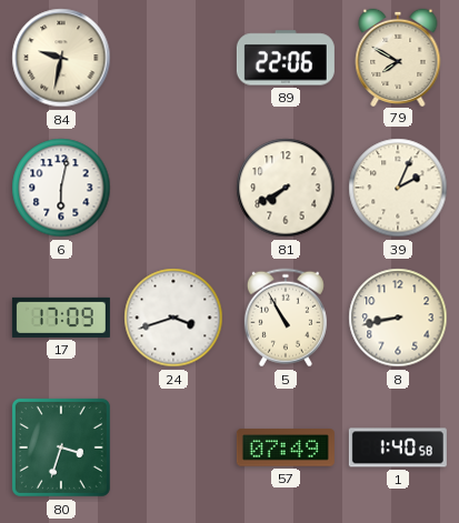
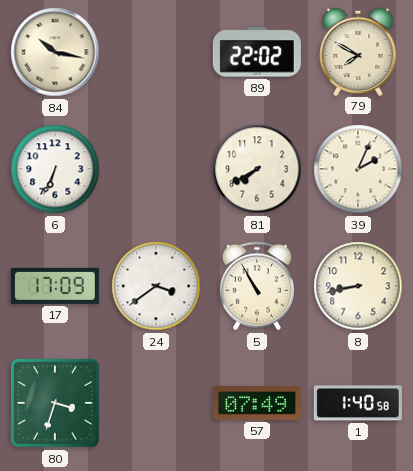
84: 9:32 -> 10:17 (55, 52)
89: 22:06 -> 22:02 (257, 52)
6: 6:02 -> 6:34 (55, 169)
24: 3:42 -> 3:39 (156, 286)
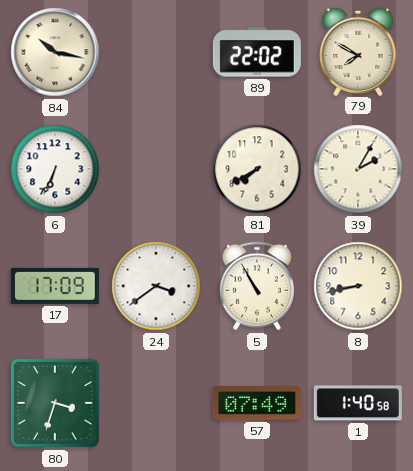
39: 2:04 -> 2:05 (358, 169)
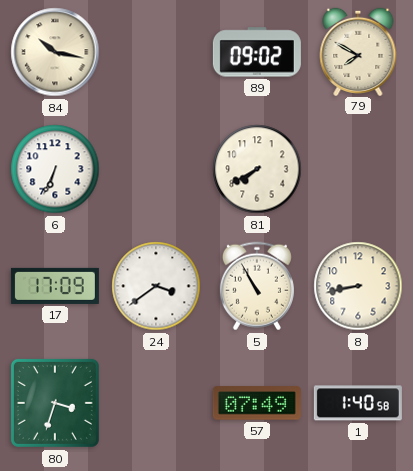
89: 22:02 -> 09:02 (257, 52)
39: 2:05 -> none (358, 169)
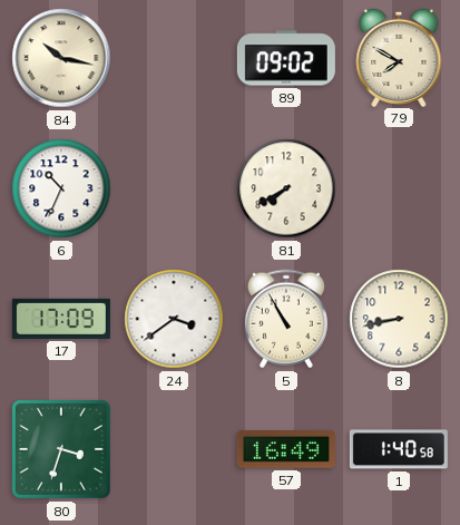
6: 6:34 -> 10:34 (61, 188)
57: 07:49 -> 16:49 (286, 449)
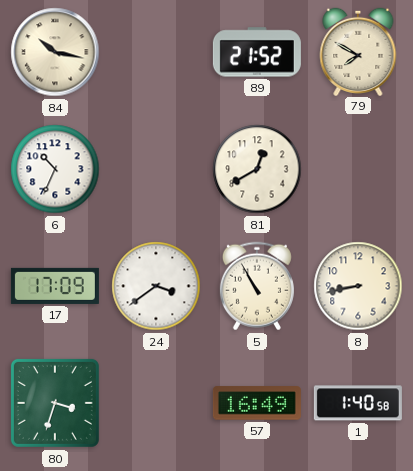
89: 09:02 -> 21:52 (257, 52)
81: 7:40 -> 12:40 (257, 169)
